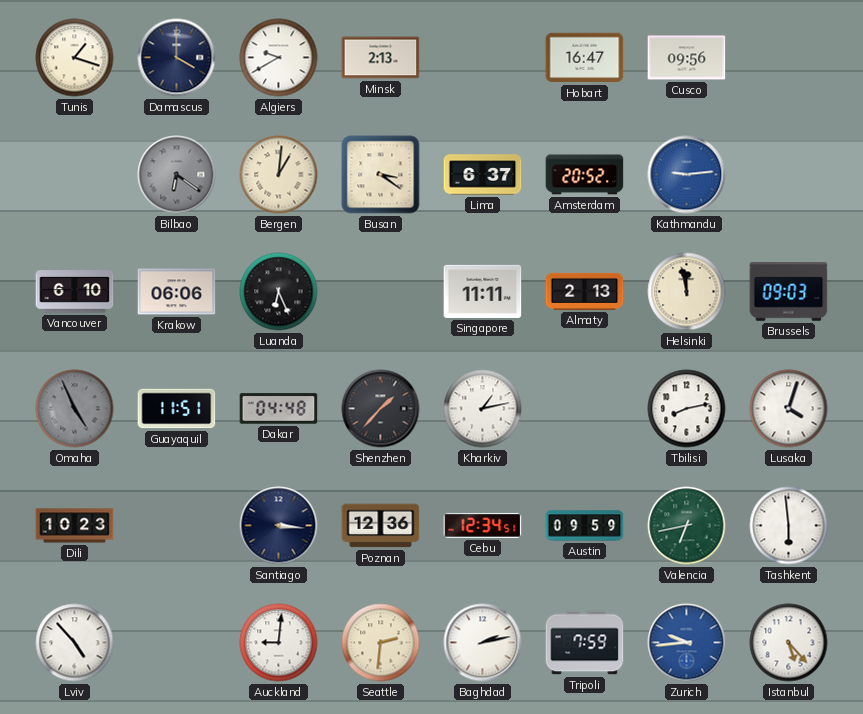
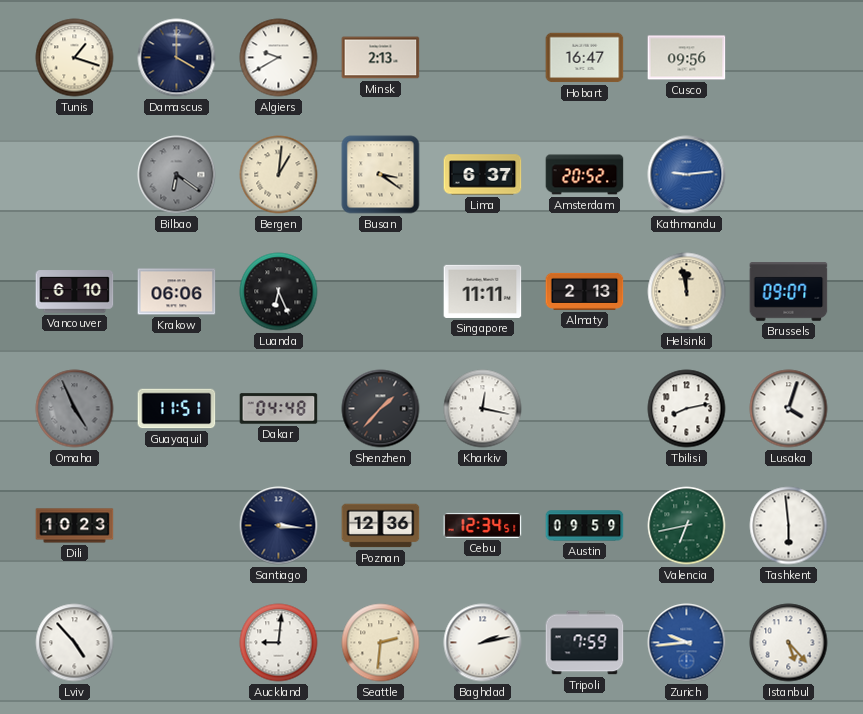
Brussels: 09:03 -> 09:07 (789, 292)
Kharkiv: 1:13 -> 12:17 (483, 409)
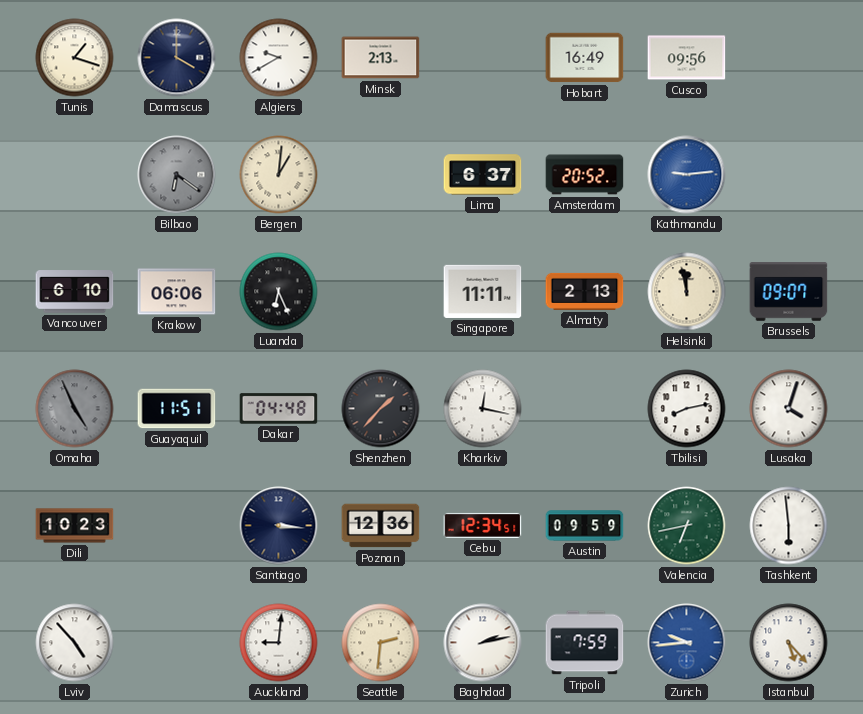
Hobart: 16:47 -> 16:49 (585, 58)
Busan: 3:21 -> none (381, 175)
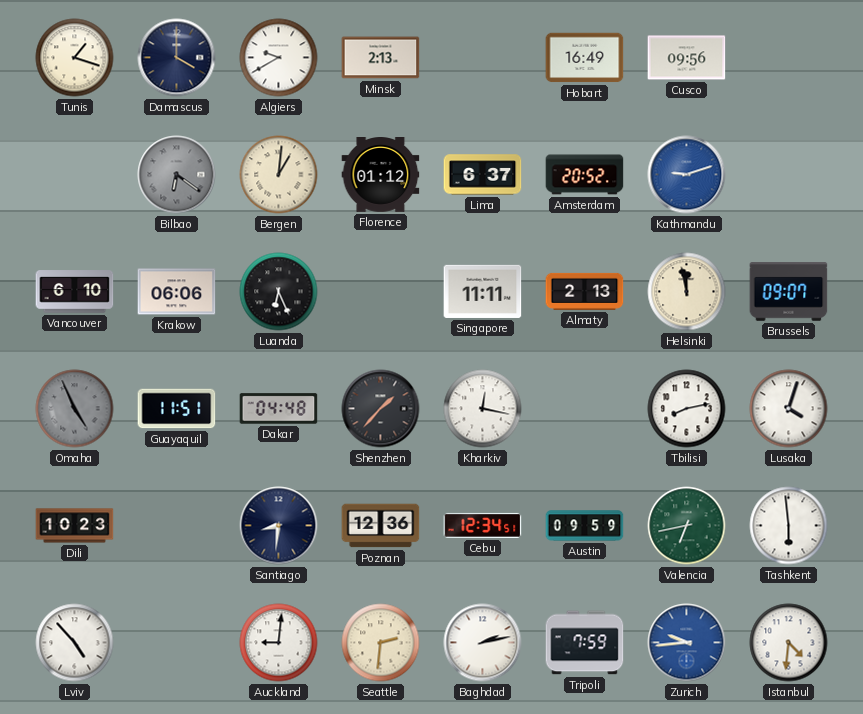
Florence: none -> 01:12 (381, 175)
Kathmandu: 9:14 -> 9:12 (687, 175)
Santiago: 3:16 -> 8:31 (279, 526)
Istanbul: 5:23 -> 4:31 (789, 643)
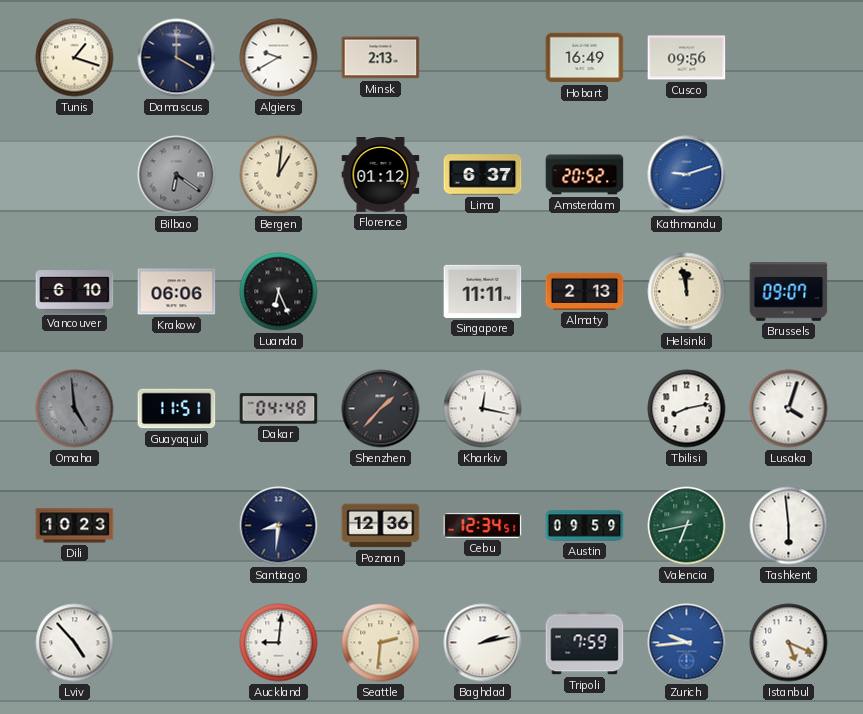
Omaha: 4:56 -> 4:59 (75, 409)
Istanbul: 4:31 -> 5:19 (789, 643)
